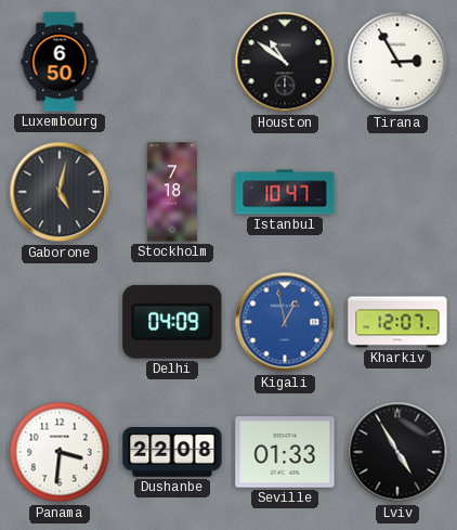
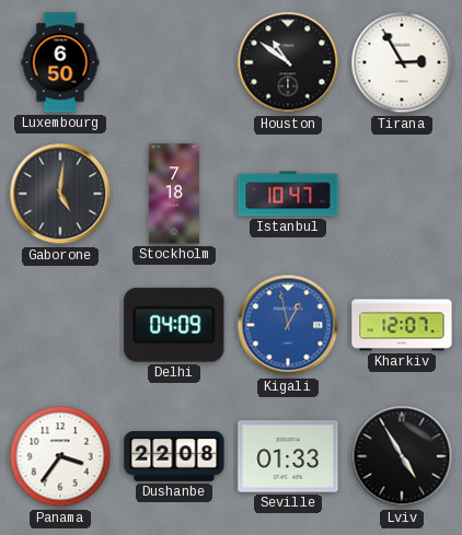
Gaborone: 5:02 -> 5:01 (60, 194)
Panama: 3:31 -> 3:36 (60, 456)
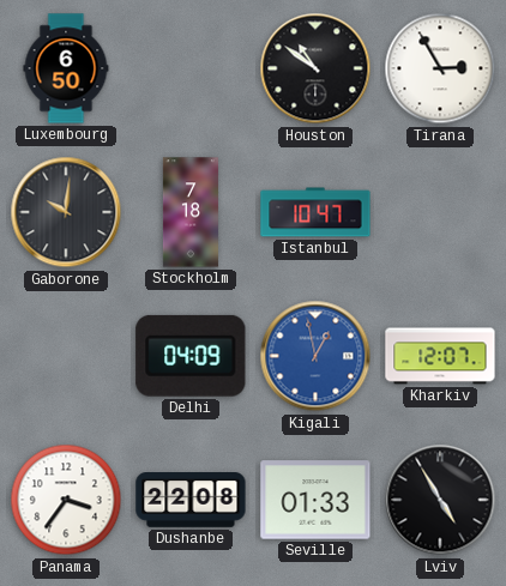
Gaborone: 5:01 -> 10:01 (66, 212)
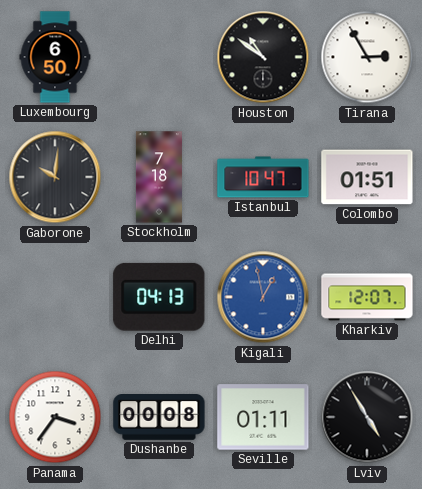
Colombo: none -> 01:51 (367, 177)
Delhi: 04:09 -> 04:13 (159, 297)
Dushanbe: 22:08 -> 00:08 (159, 418)
Seville: 01:33 -> 01:11 (263, 417)
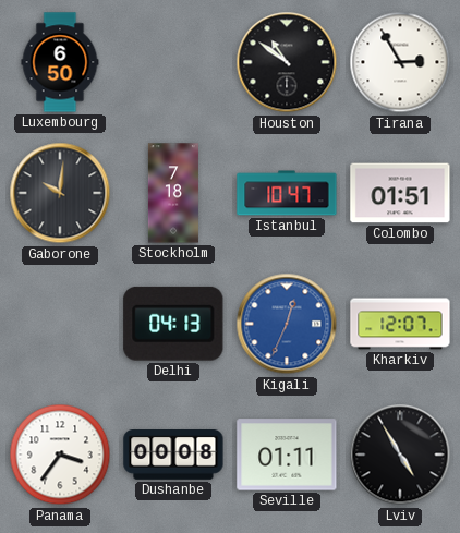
Kigali: 12:58 -> 12:34 (287, 324)
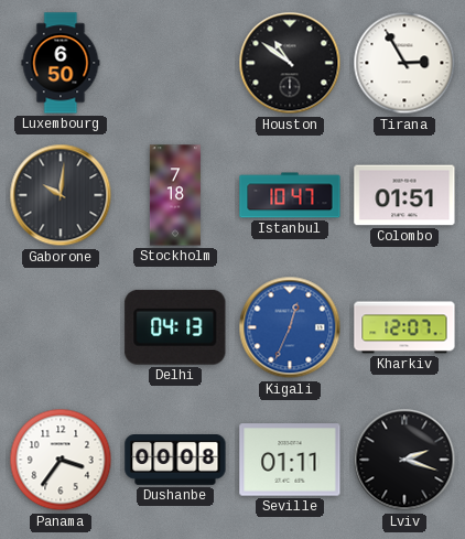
Lviv: 4:55 -> 2:18 (404, 460)
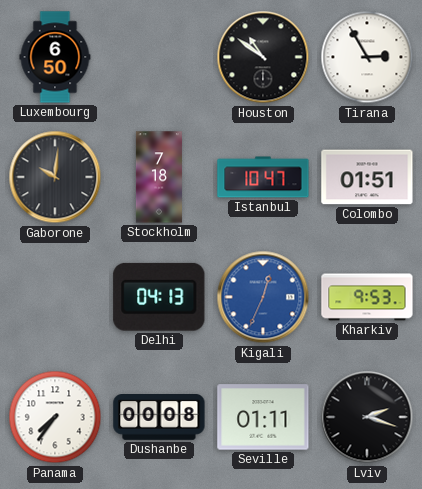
Kharkiv: 12:07 -> 9:53 (367, 297)
Panama: 3:36 -> 7:36 (55, 417)
